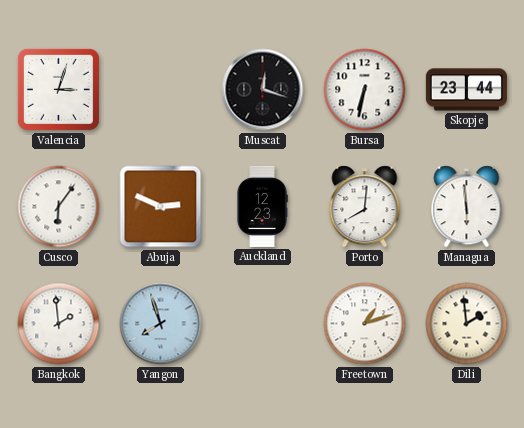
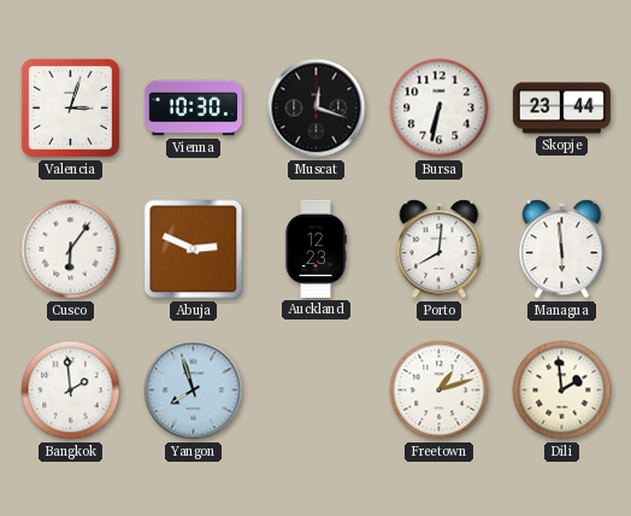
Vienna: none -> 10:30 (193, 109)
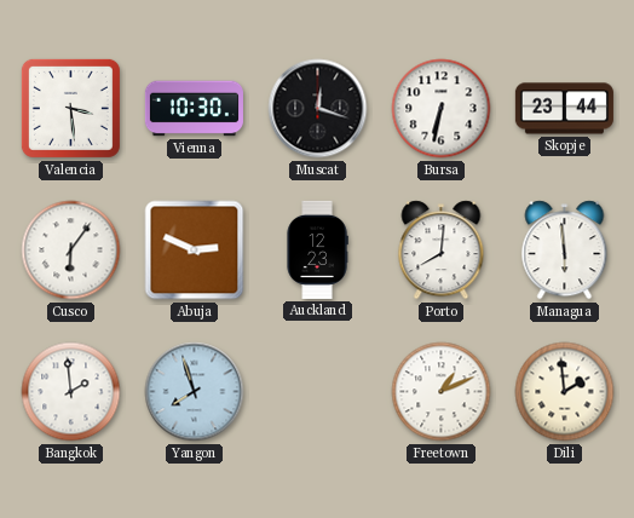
Valencia: 3:03 -> 3:29 (70, 108)
Freetown: 1:12 -> 1:11 (442, 392)
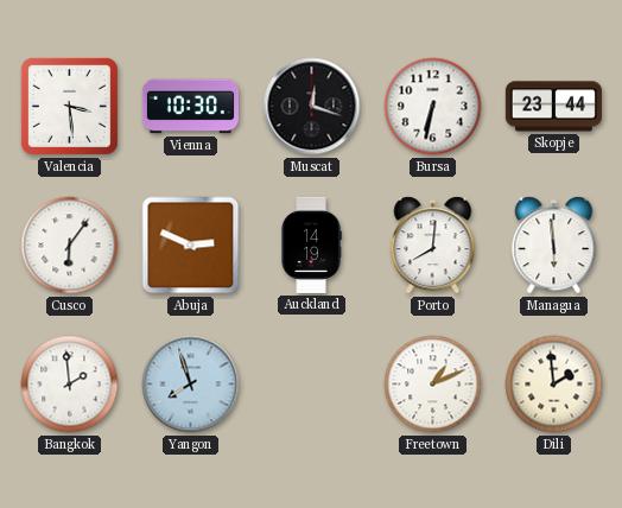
Auckland: 12:23 -> 14:19 (311, 245)
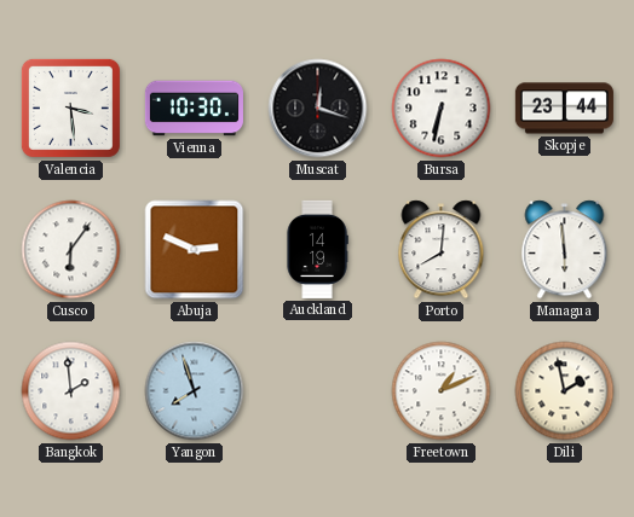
Dili: 1:59 -> 1:58 (565, 391)
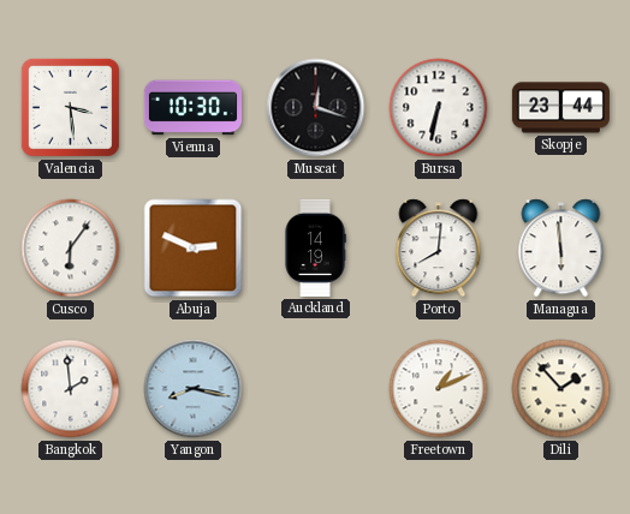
Yangon: 7:57 -> 8:17 (194, 389)
Dili: 1:58 -> 1:53 (561, 389)
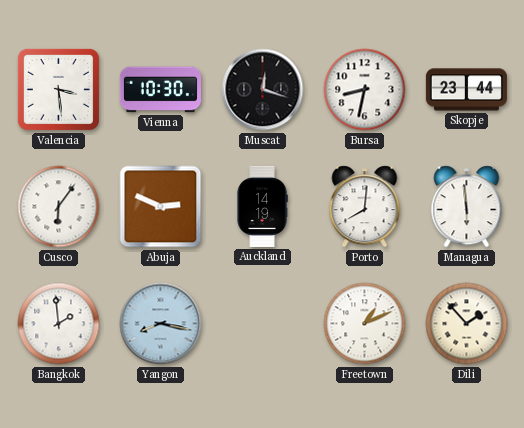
Bursa: 6:32 -> 8:32 (365, 90)
